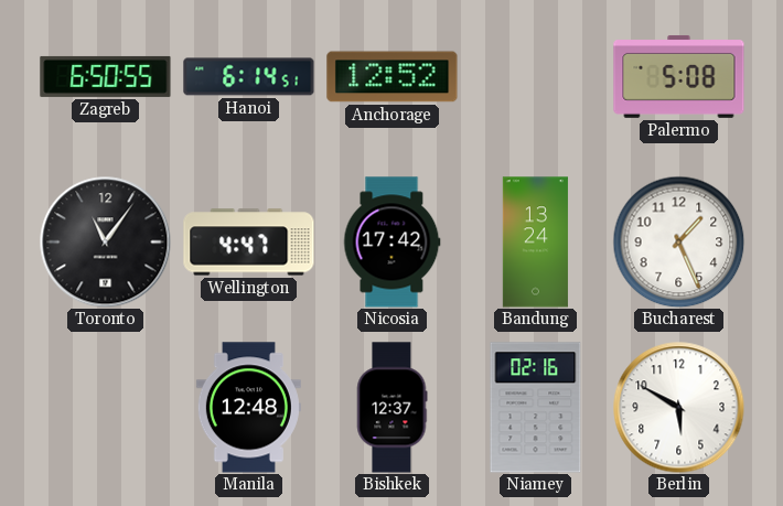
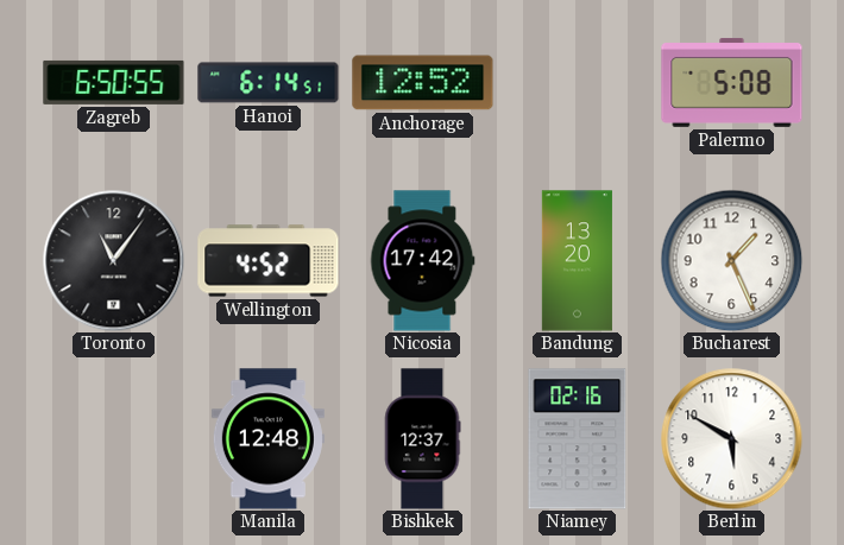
Wellington: 4:47 -> 4:52 (269, 261)
Bandung: 13:24 -> 13:20 (577, 261)
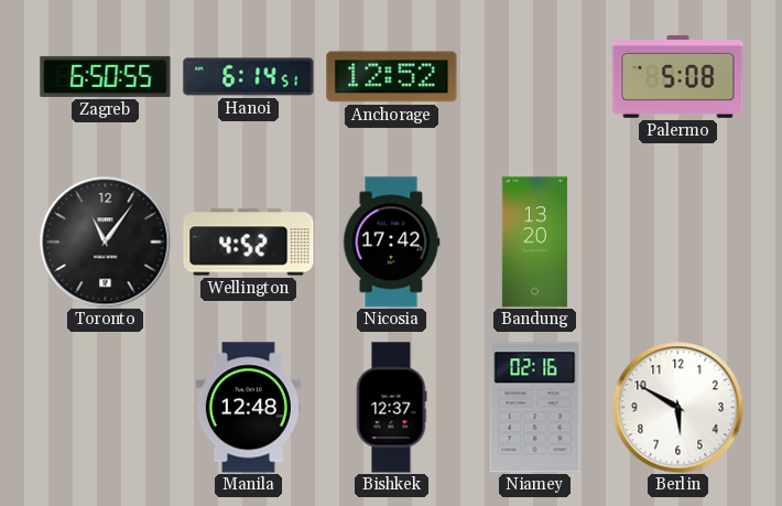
Bucharest: 1:26 -> none (731, 260)
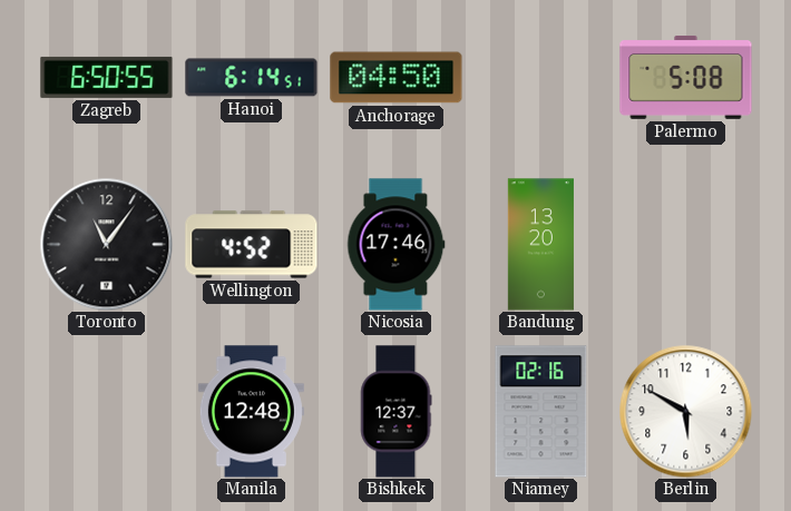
Anchorage: 12:52 -> 04:50 (397, 78)
Nicosia: 17:42 -> 17:46 (395, 245)
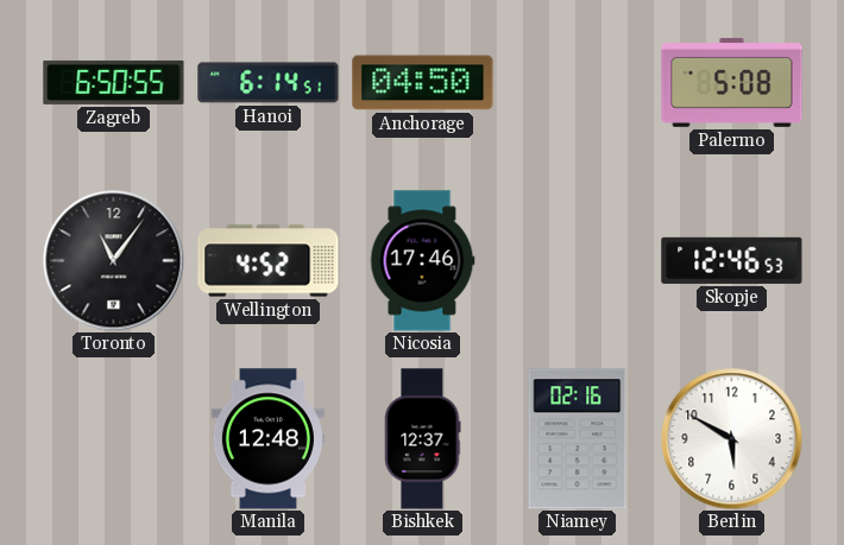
Bandung: 13:20 -> none (540, 245)
Skopje: none -> 12:46 (732, 260)
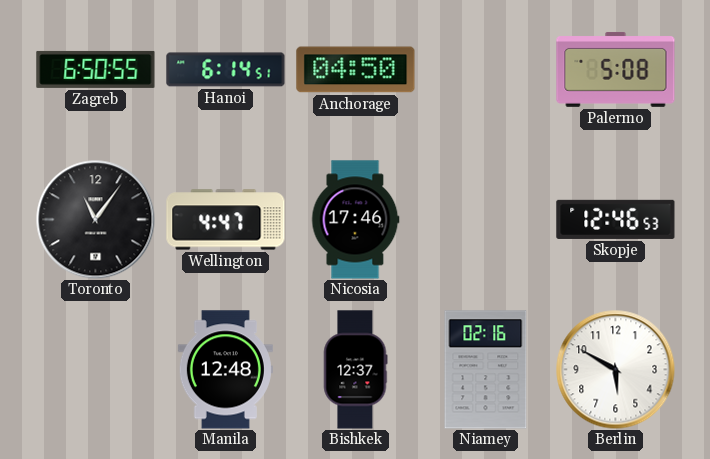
Wellington: 4:52 -> 4:47 (226, 220)
